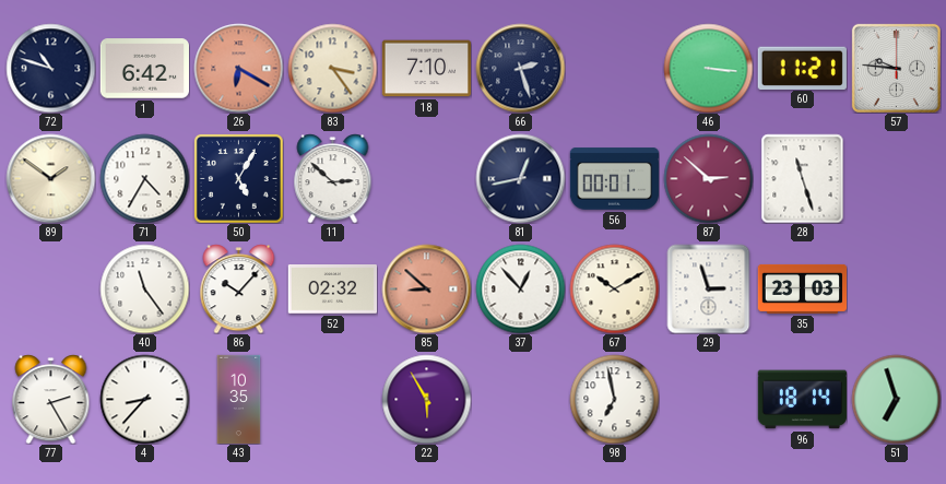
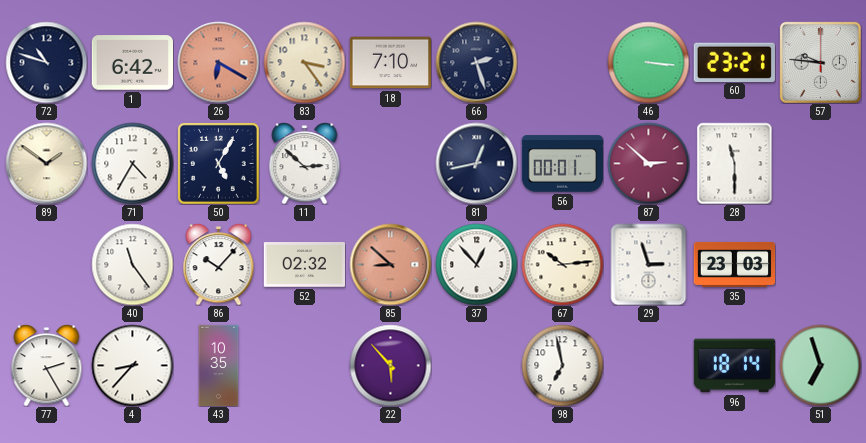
60: 11:21 -> 23:21 (734, 62)
28: 11:27 -> 11:30 (735, 163)
67: 10:10 -> 10:14 (562, 264)
22: 5:55 -> 5:53 (390, 365)
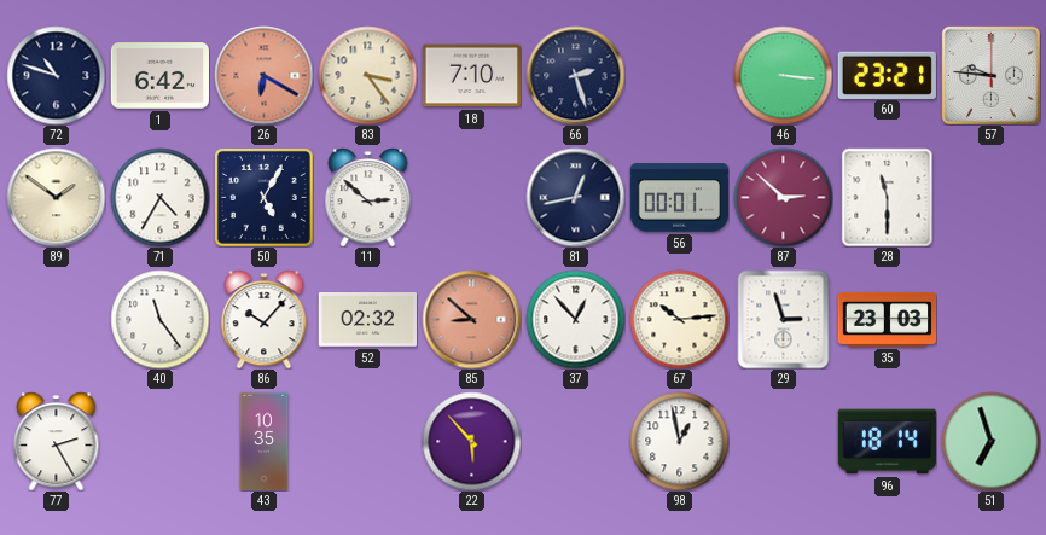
4: 8:37 -> none (132, 365)
98: 6:58 -> 12:58 (679, 441)
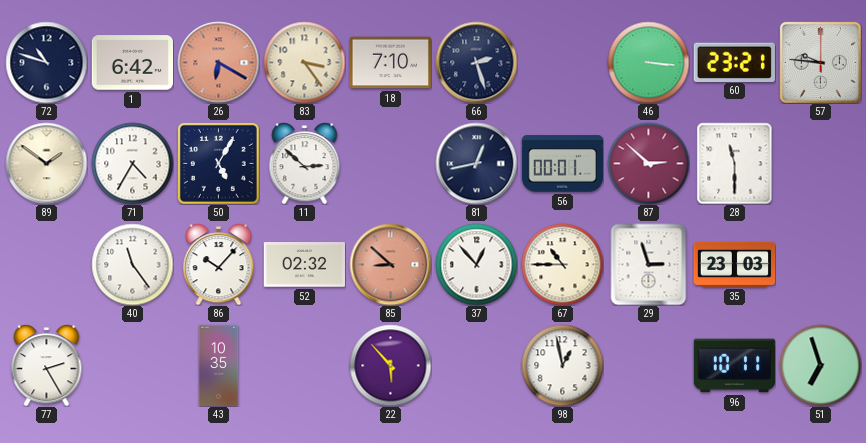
67: 10:14 -> 10:45 (562, 264)
96: 18:14 -> 10:11 (734, 366)
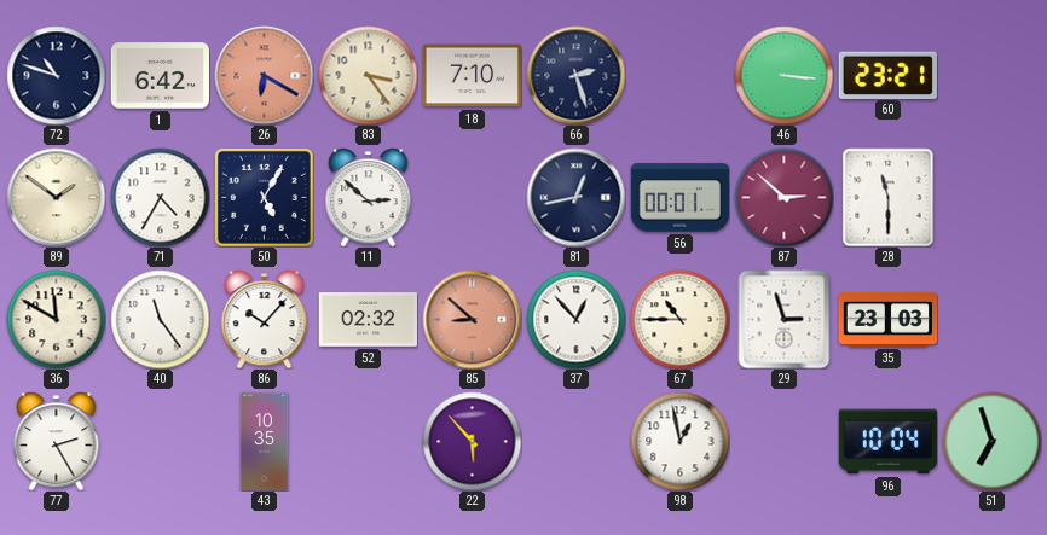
57: 9:46 -> none (820, 62)
36: none -> 11:50 (56, 319)
96: 10:11 -> 10:04 (887, 442)
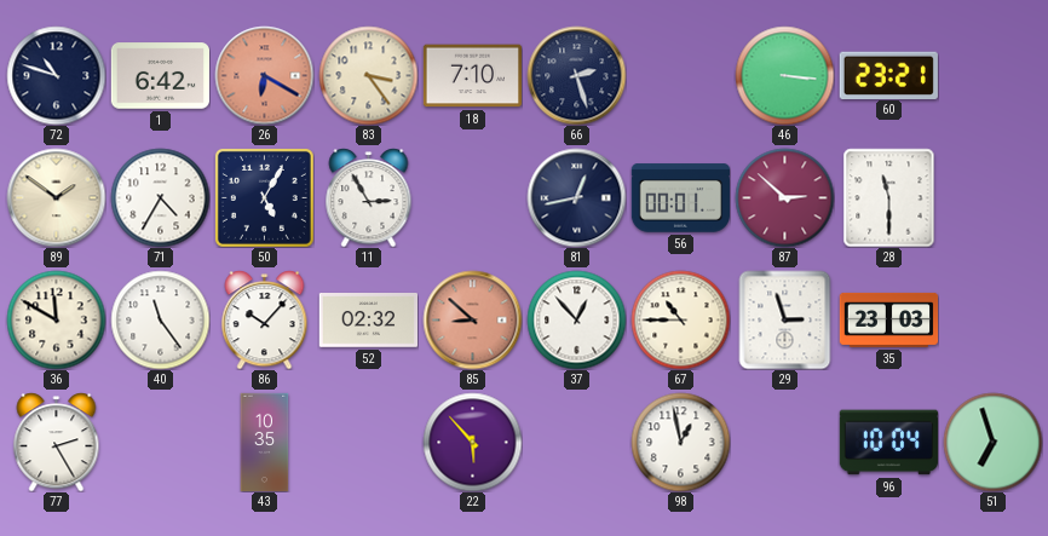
11: 2:52 -> 2:55 (369, 197)
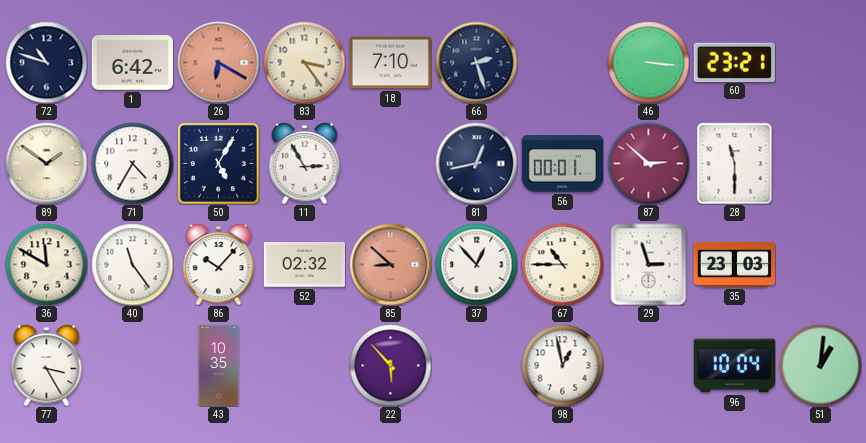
77: 2:25 -> 3:25 (47, 365)
51: 6:57 -> 1:01 (820, 365)
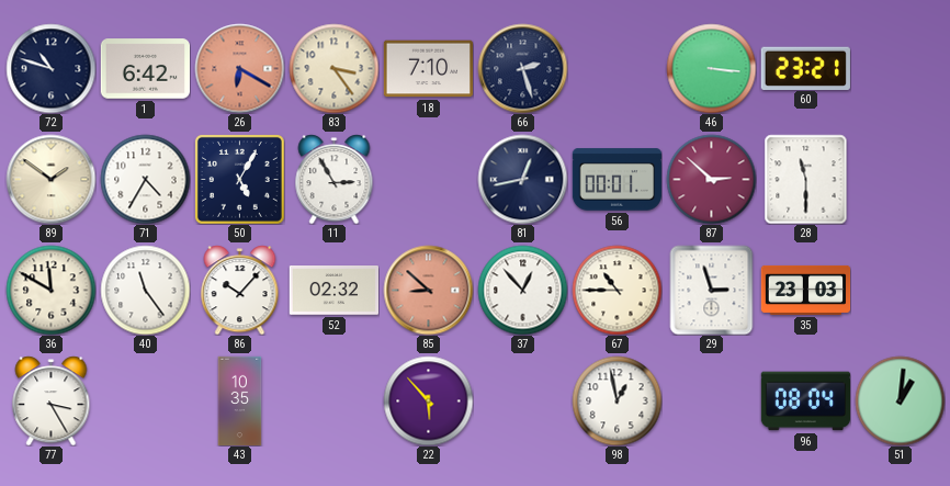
96: 10:04 -> 08:04 (805, 402)
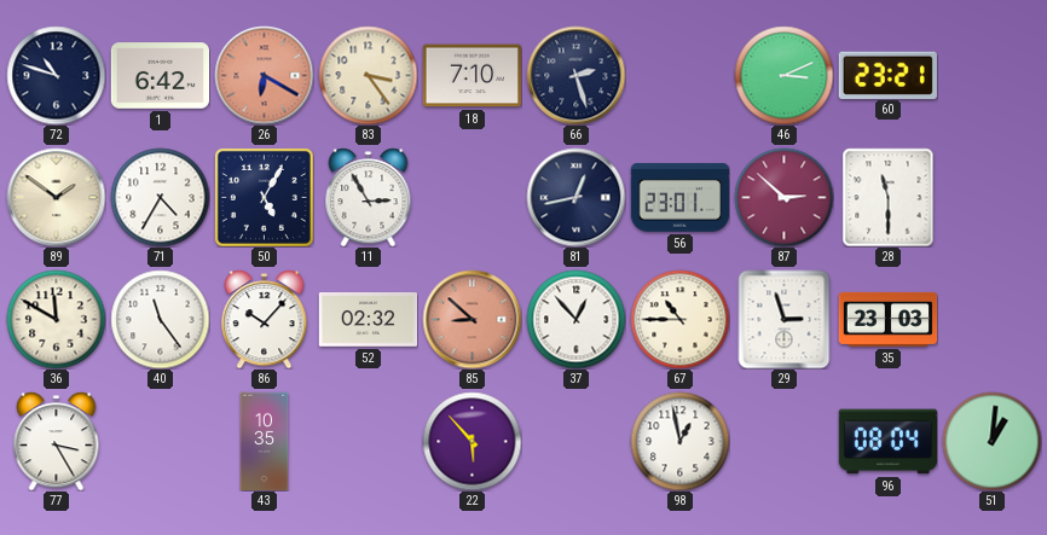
46: 3:16 -> 3:11 (783, 75)
56: 00:01 -> 23:01 (679, 198)
